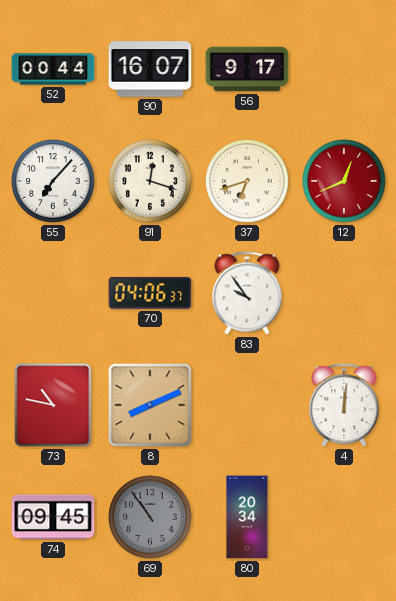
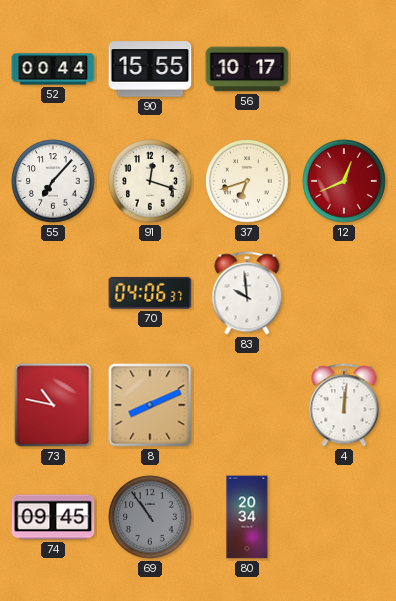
90: 16:07 -> 15:55 (150, 69)
56: 9:17 -> 10:17 (247, 69)
83: 9:54 -> 9:59 (247, 293)
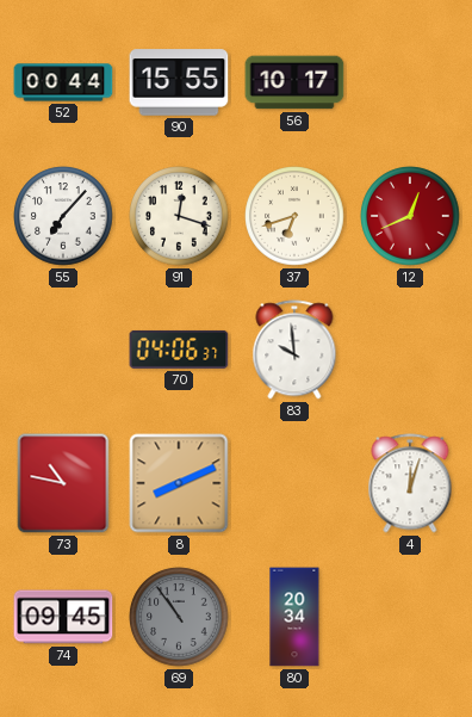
4: 12:01 -> 12:03 (410, 483)
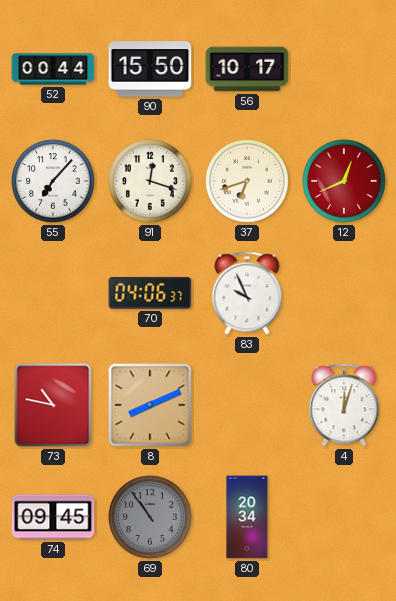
90: 15:55 -> 15:50 (150, 69)
83: 9:59 -> 9:56 (247, 293)
